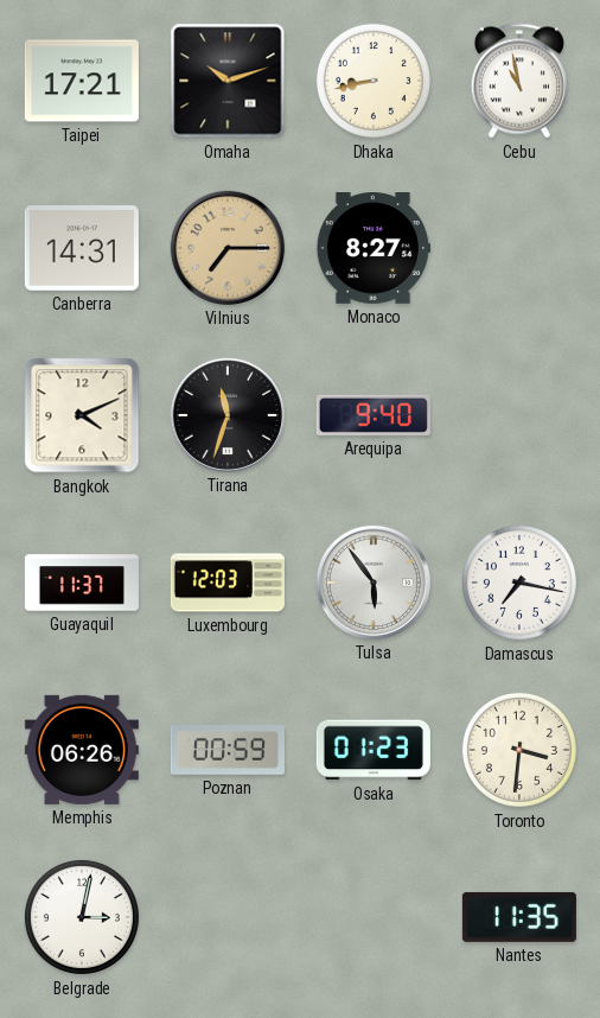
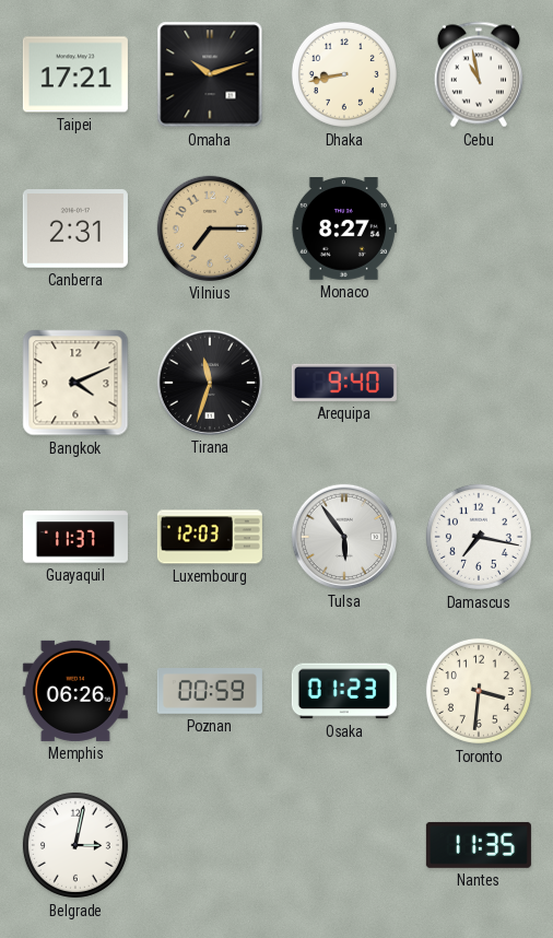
Canberra: 14:31 -> 2:31 (75, 228)
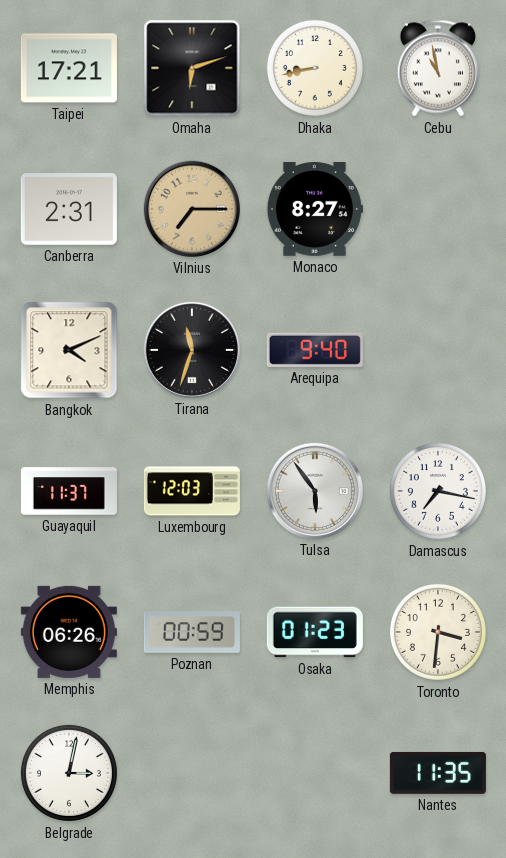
Omaha: 10:12 -> 6:12 (192, 68)
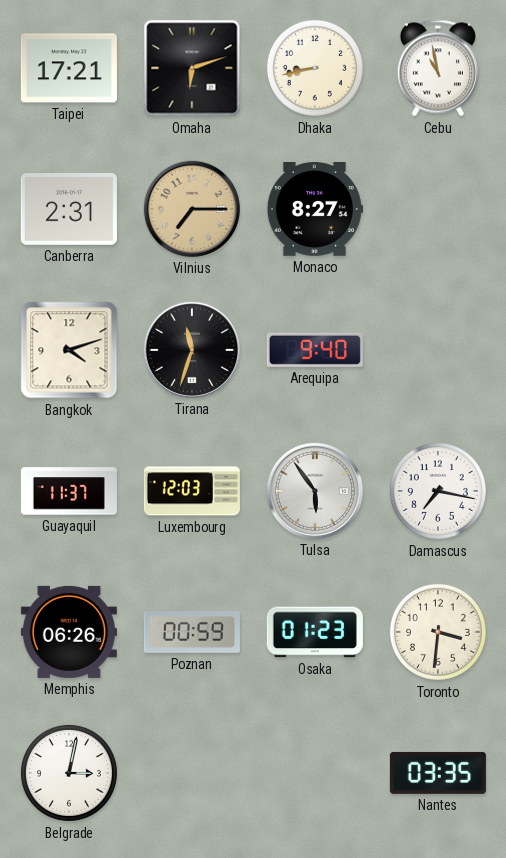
Bangkok: 4:11 -> 4:12 (69, 350)
Nantes: 11:35 -> 03:35 (438, 773)
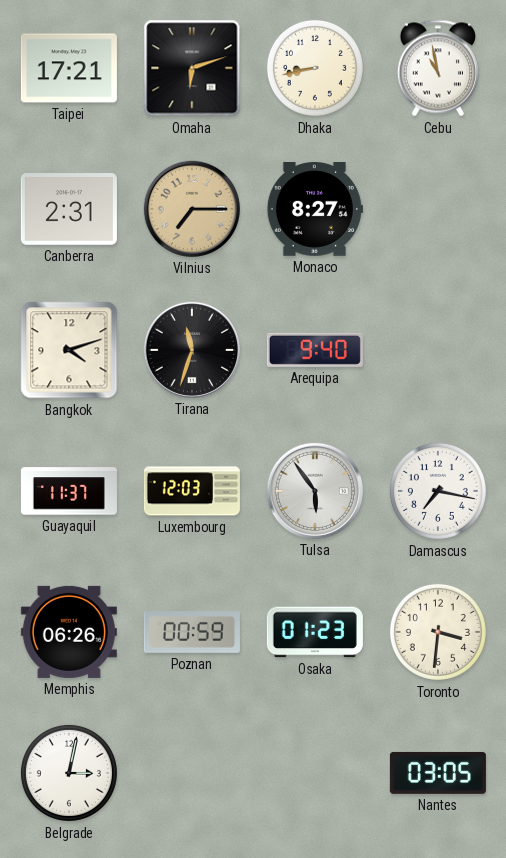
Nantes: 03:35 -> 03:05 (438, 773)
